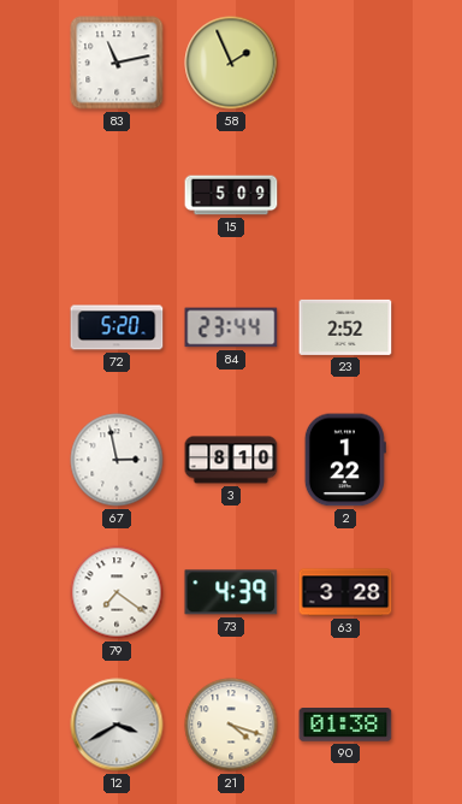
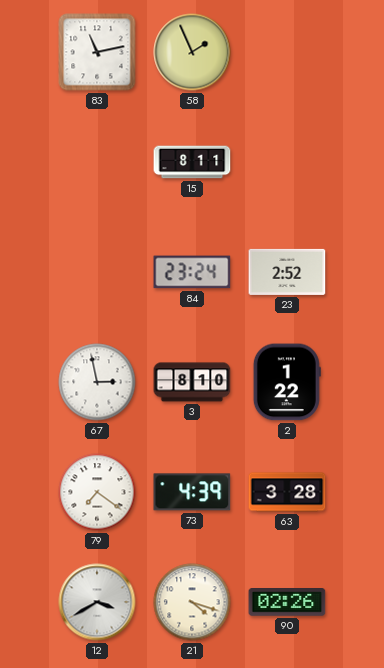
15: 5:09 -> 8:11 (192, 162)
72: 5:20 -> none (117, 327)
84: 23:44 -> 23:24 (192, 272)
90: 01:38 -> 02:26 (287, 602)
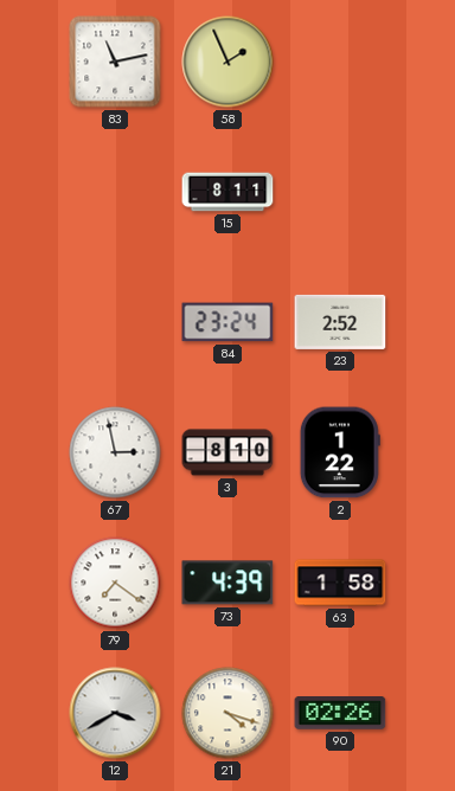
63: 3:28 -> 1:58 (340, 583)
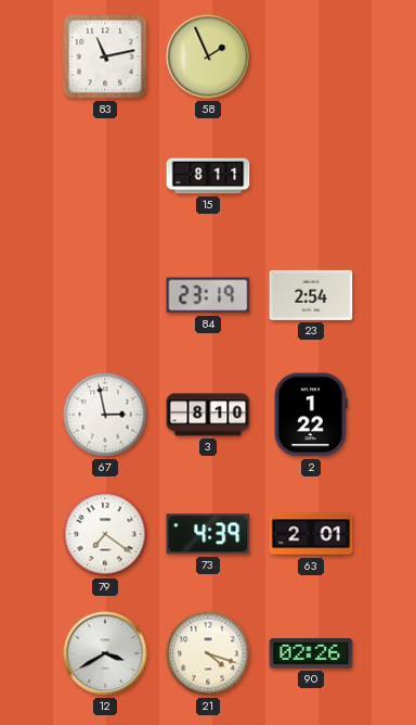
84: 23:24 -> 23:19 (208, 295)
23: 2:52 -> 2:54 (311, 295)
63: 1:58 -> 2:01 (311, 534)
